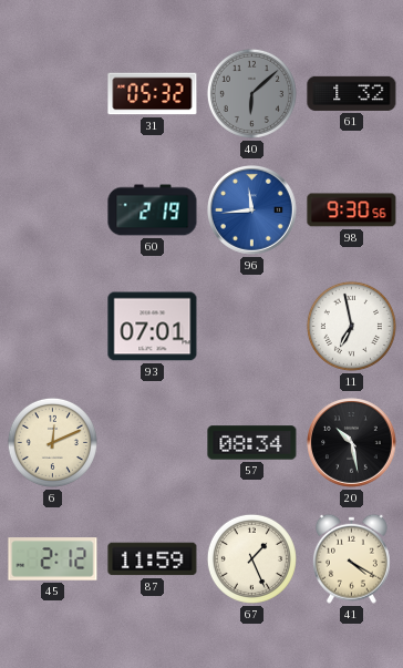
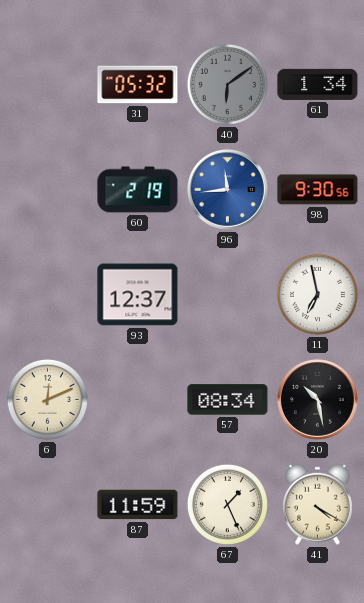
40: 6:08 -> 6:09 (227, 84)
61: 1:32 -> 1:34 (318, 84)
93: 07:01 -> 12:37 (138, 295)
45: 2:12 -> none (53, 559)
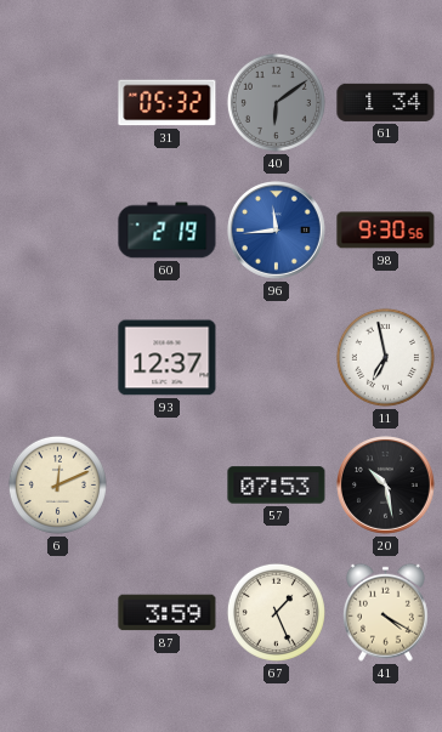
57: 08:34 -> 07:53 (277, 486)
87: 11:59 -> 3:59 (168, 613)
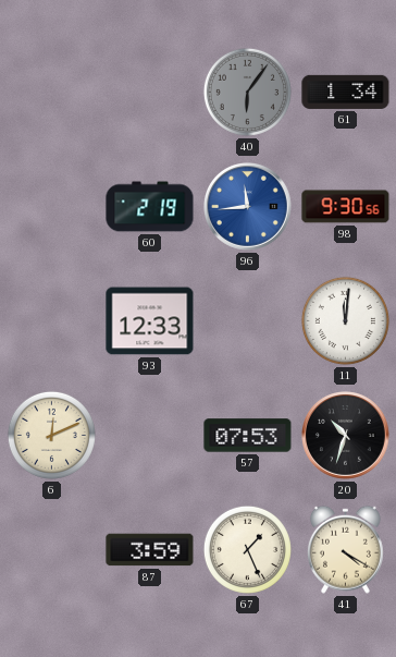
31: 05:32 -> none (168, 103)
40: 6:09 -> 6:06 (247, 92)
93: 12:37 -> 12:33 (150, 321)
11: 6:58 -> 12:01 (345, 320)
20: 10:28 -> 10:33 (346, 436)
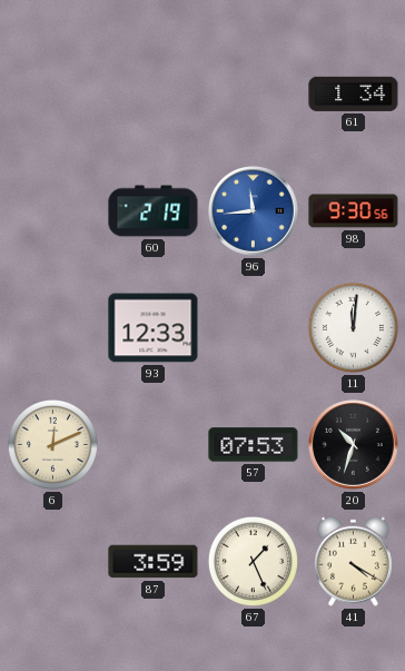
40: 6:06 -> none (247, 92)
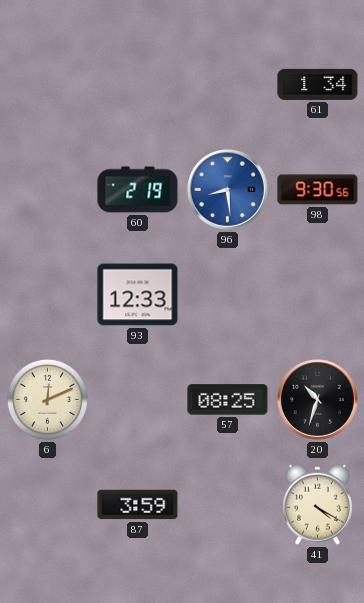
96: 11:44 -> 8:29 (228, 190)
11: 12:01 -> none (353, 327)
57: 07:53 -> 08:25 (228, 400)
67: 1:26 -> none (253, 561)
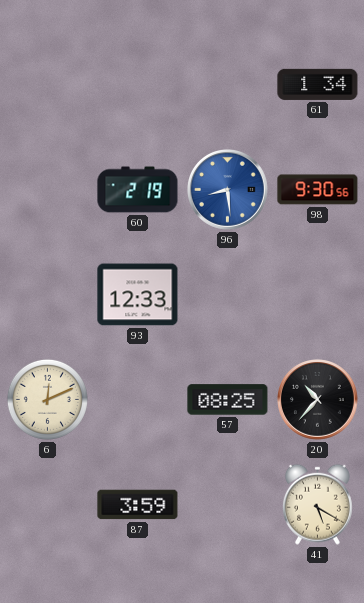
20: 10:33 -> 10:37 (318, 400)
41: 4:20 -> 5:20 (317, 504)
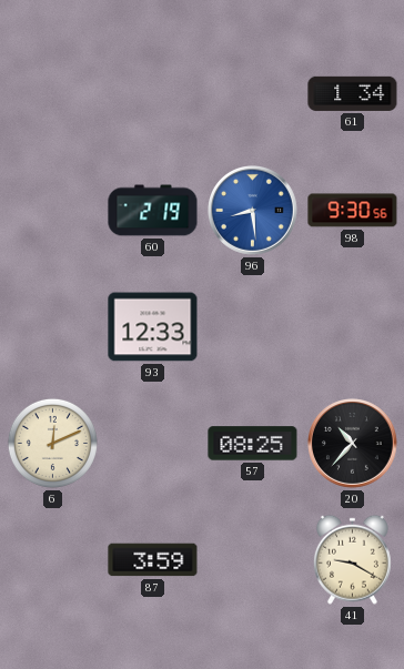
41: 5:20 -> 9:20 (352, 559)
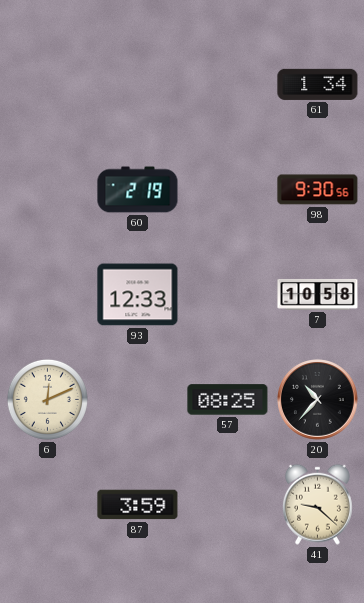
96: 8:29 -> none (253, 211)
7: none -> 10:58 (318, 294)
41: 9:20 -> 9:22 (317, 504)
